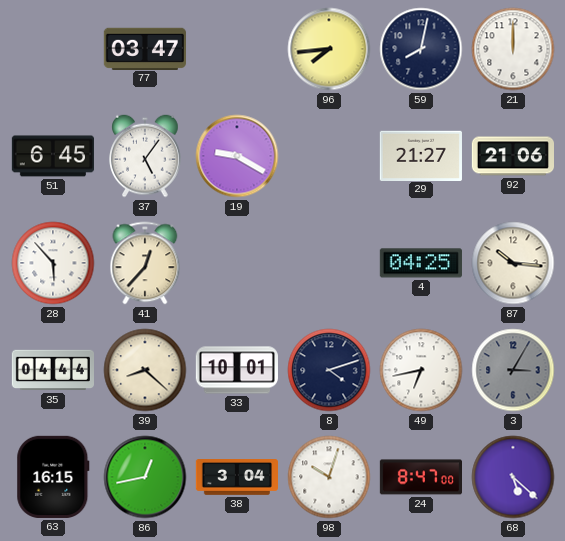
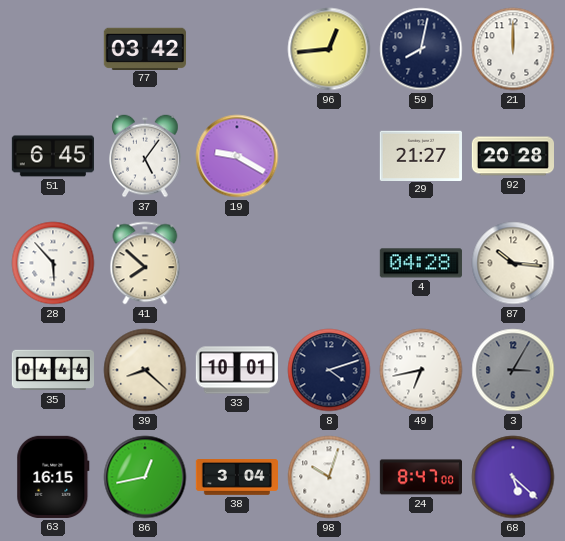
77: 03:47 -> 03:42 (145, 48)
96: 7:44 -> 12:44 (329, 49)
92: 21:06 -> 20:28 (512, 156)
41: 12:37 -> 7:52 (145, 263)
4: 04:25 -> 04:28 (421, 263)
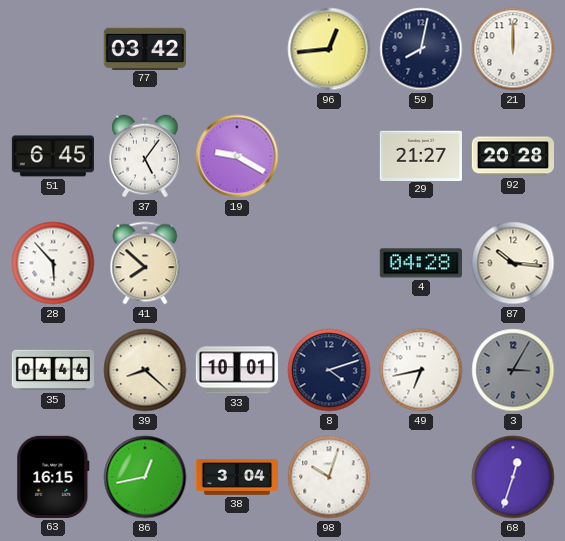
24: 8:47 -> none (420, 477)
68: 5:22 -> 12:33 (513, 477)
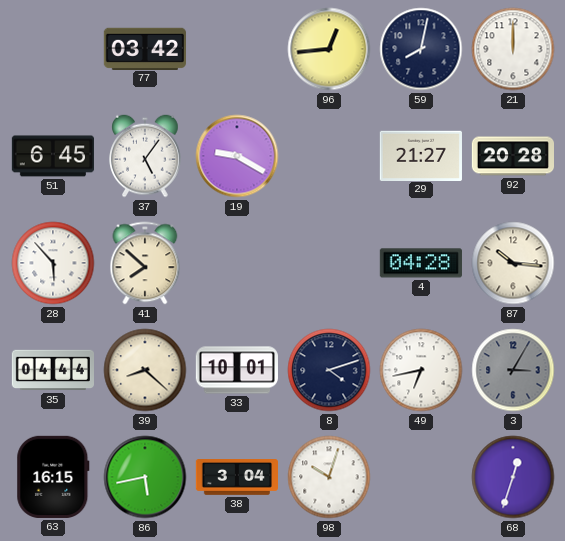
86: 12:43 -> 5:43 (145, 477)
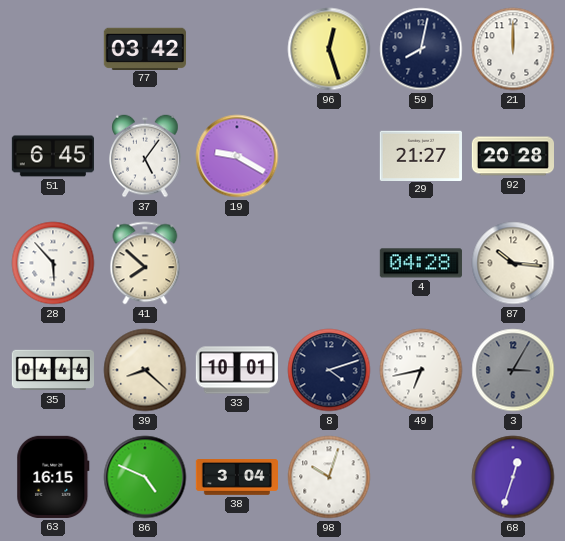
96: 12:44 -> 12:27 (329, 49)
86: 5:43 -> 4:49 (145, 477)
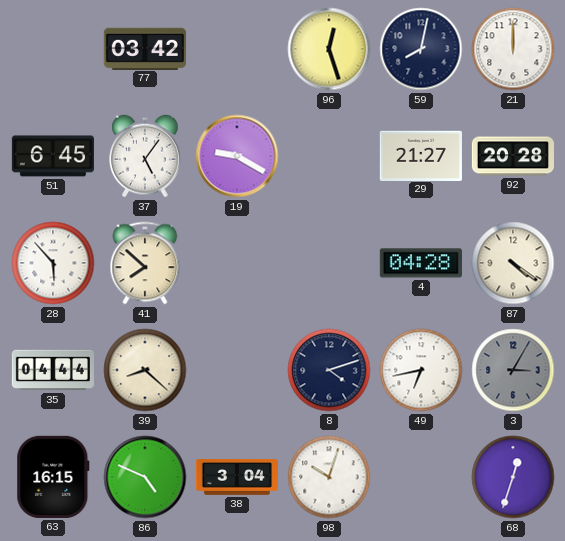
87: 10:16 -> 4:21 (513, 263)
33: 10:01 -> none (237, 370)
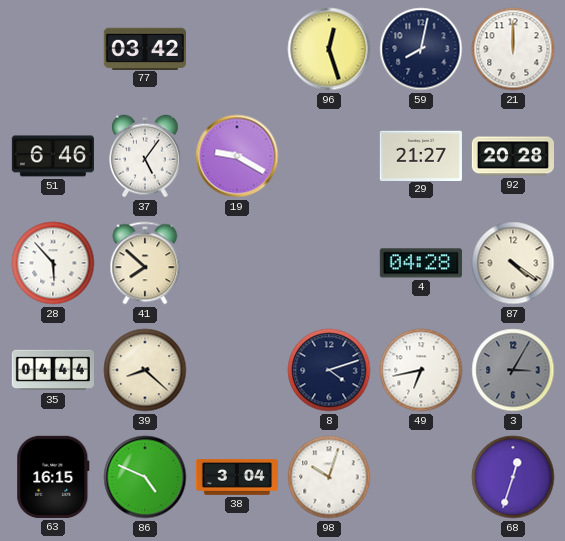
51: 6:45 -> 6:46 (52, 156)
